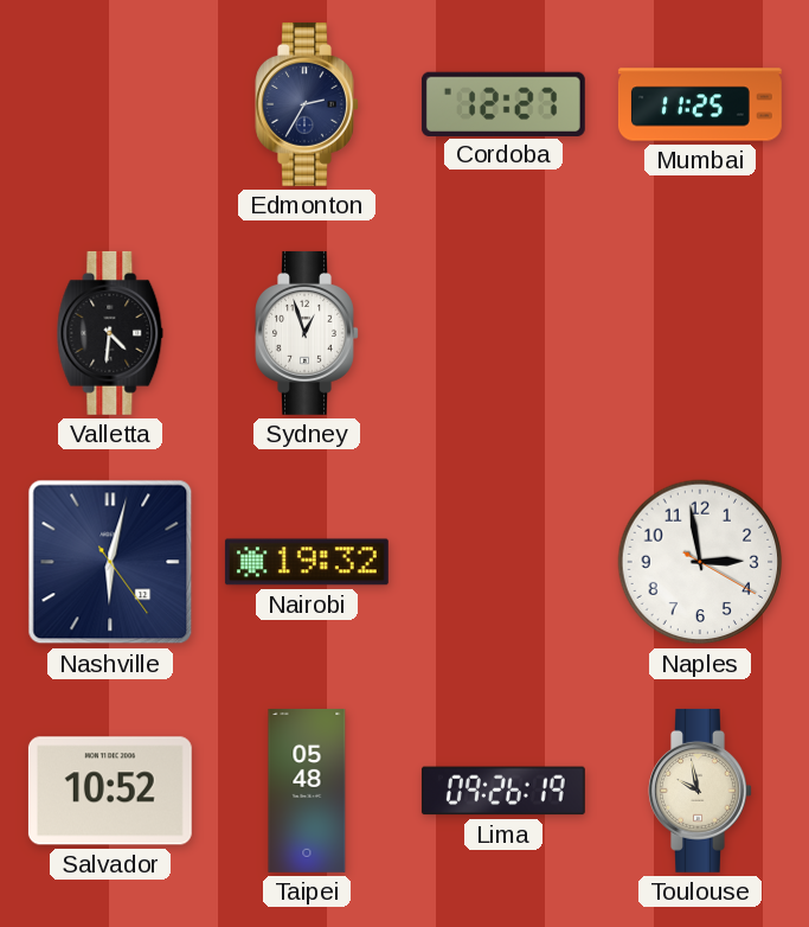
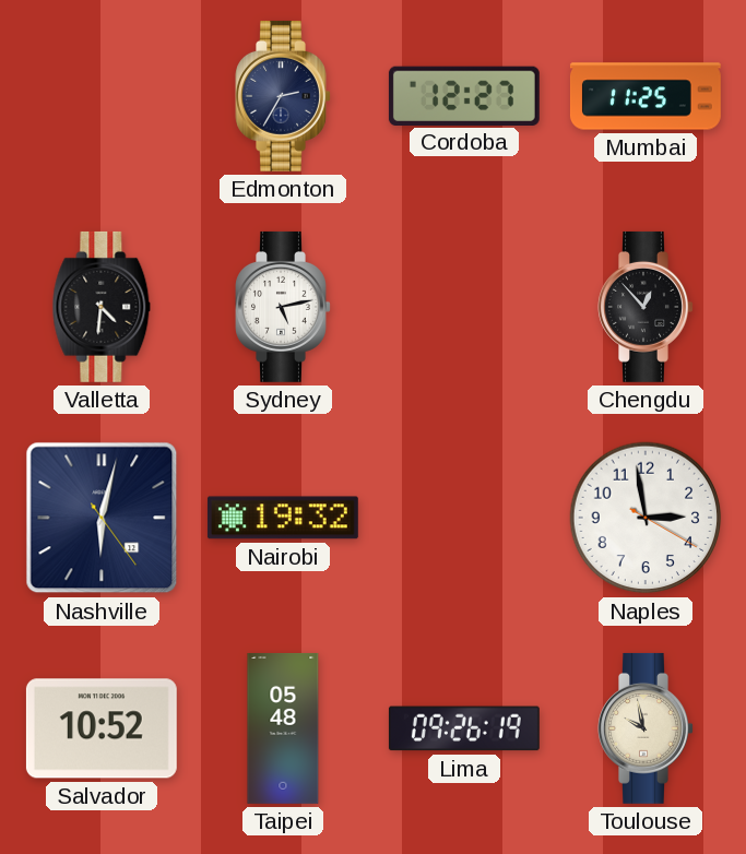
Sydney: 12:57 -> 5:13 (283, 307)
Chengdu: none -> 12:53 (646, 307)
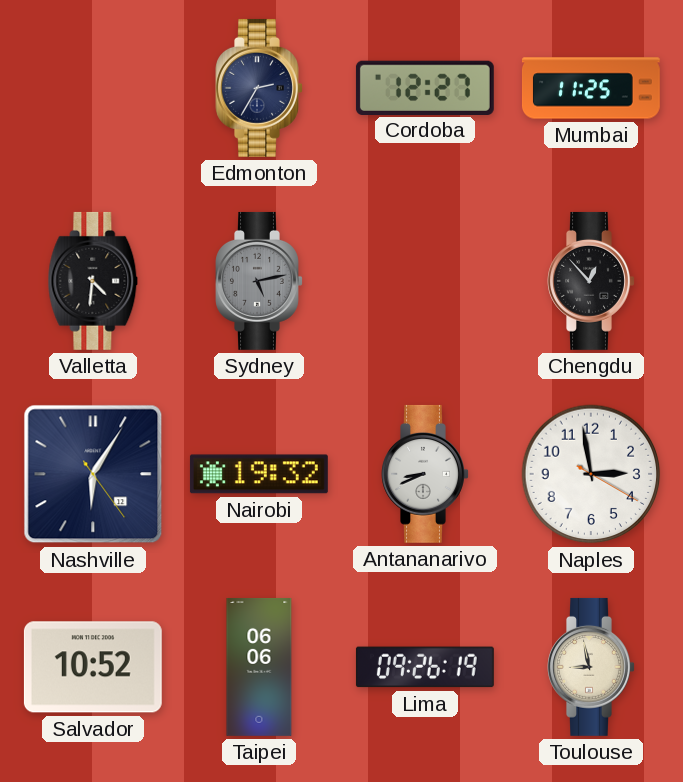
Sydney dial: white -> grey (259, 281)
Nashville: 6:02 -> 6:05 (93, 474)
Antananarivo: none -> 8:41 (425, 474)
Taipei: 05:48 -> 06:06 (259, 667)
Toulouse: 9:58 -> 8:58 (591, 667)
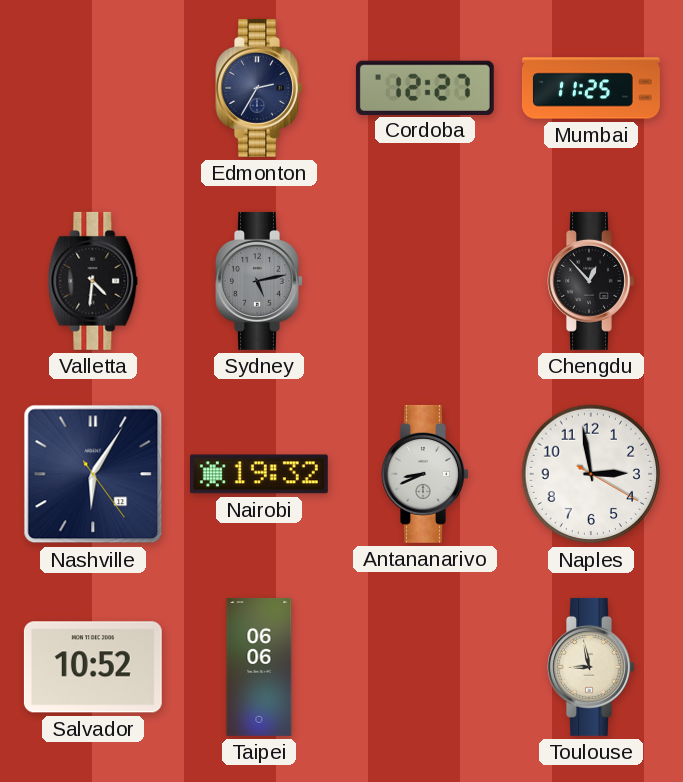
Lima: 09:26 -> none (425, 667)
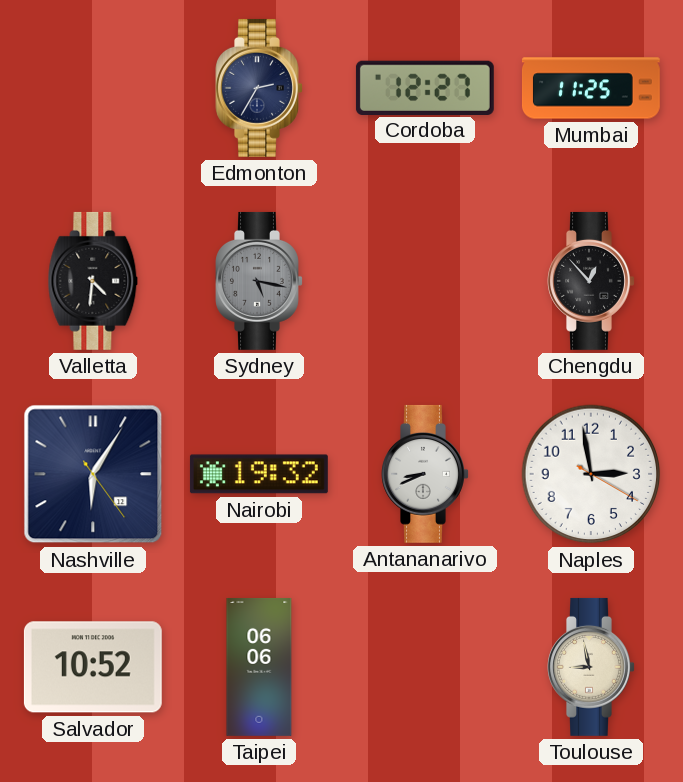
Sydney: 5:13 -> 5:17 (259, 281)
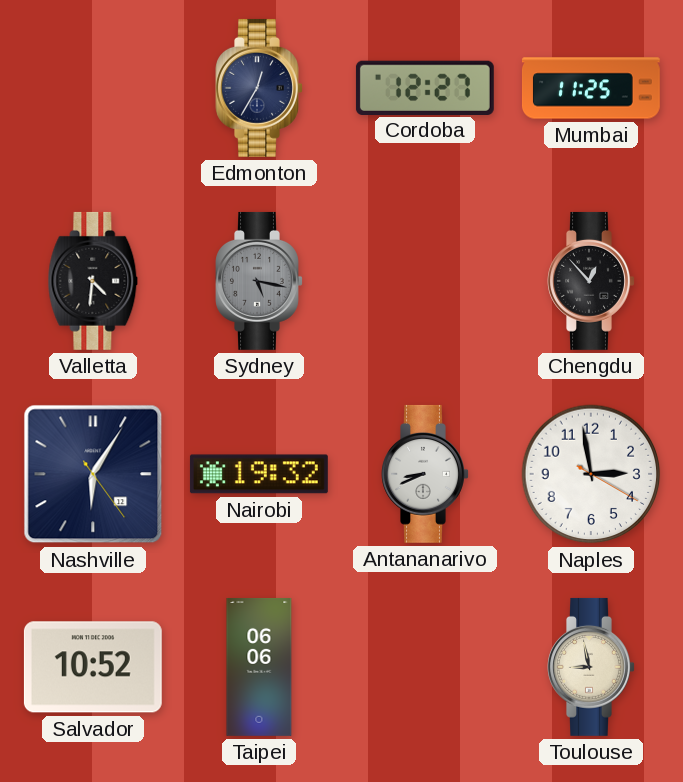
Edmonton: 2:35 -> 12:35 (259, 88)
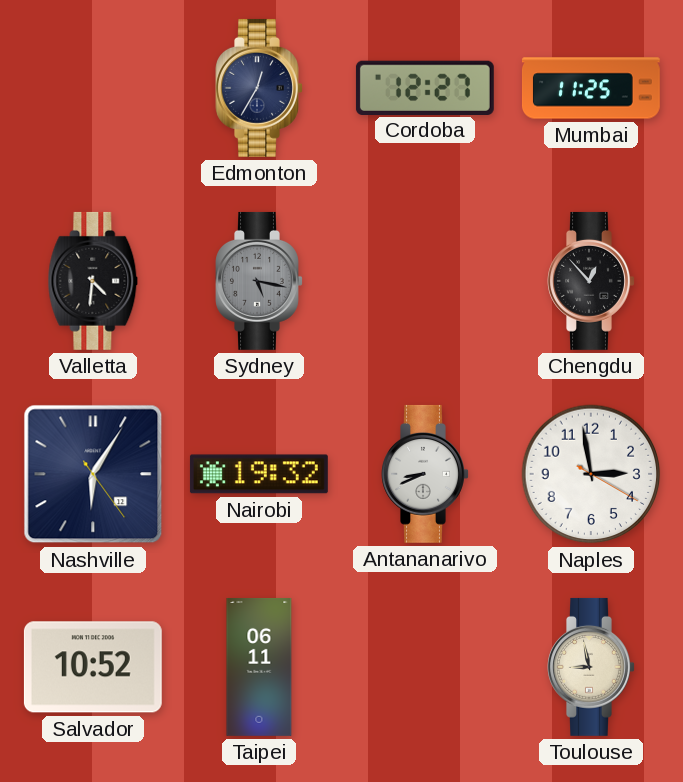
Taipei: 06:06 -> 06:11 (259, 667)
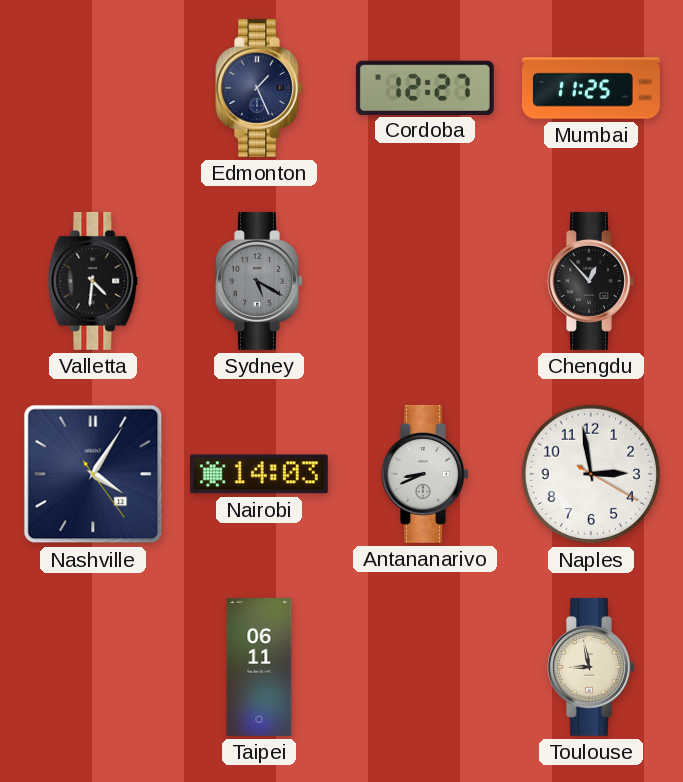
Edmonton: 12:35 -> 1:26 (259, 88)
Sydney: 5:17 -> 5:20 (259, 281)
Nashville: 6:05 -> 4:05 (93, 474)
Nairobi: 19:32 -> 14:03 (259, 474)
Salvador: 10:52 -> none (93, 667)
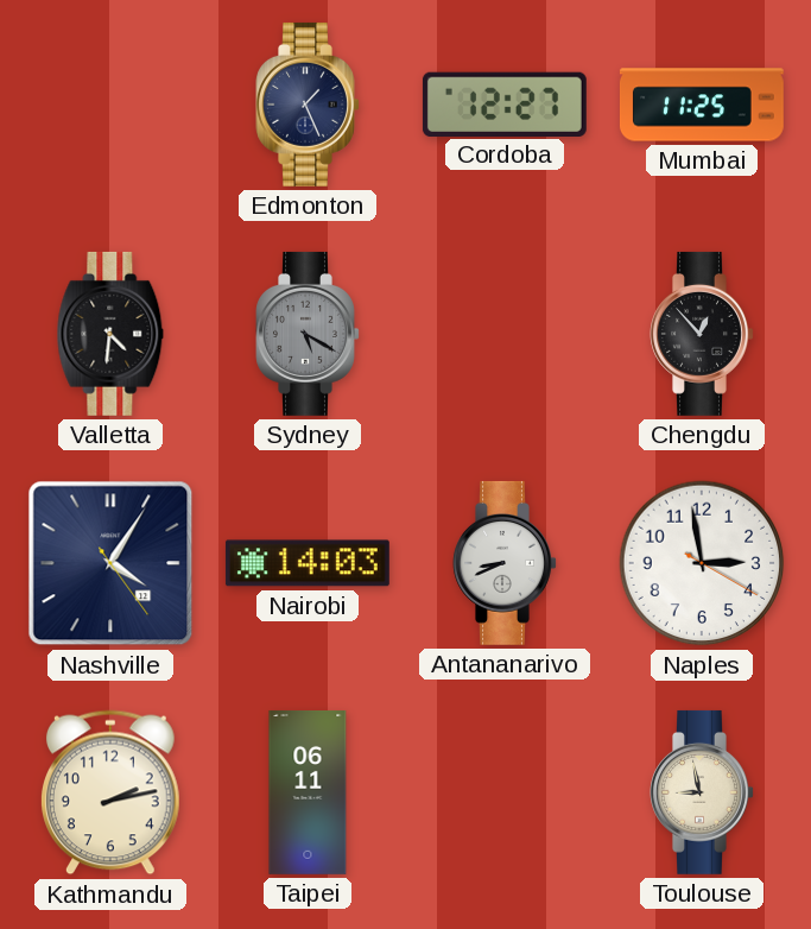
Kathmandu: none -> 2:13 (110, 792)
